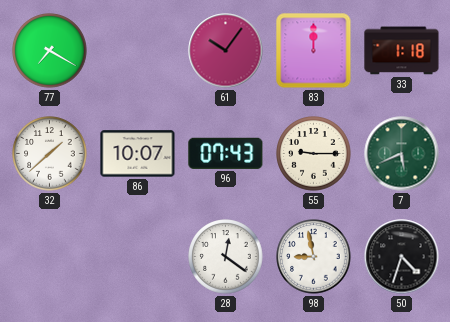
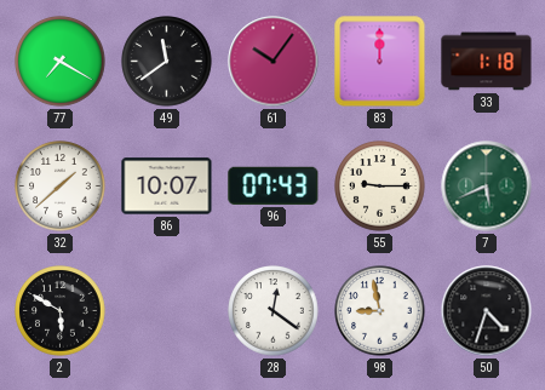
49: none -> 11:39 (167, 62)
2: none -> 5:50 (61, 311)
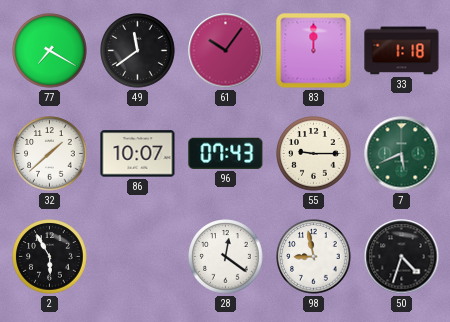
2: 5:50 -> 5:55 (50, 257)
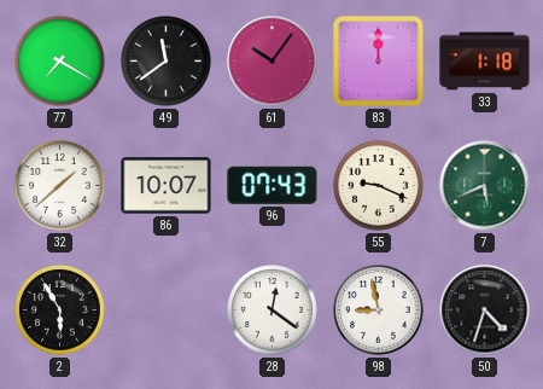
55: 9:15 -> 9:19 (379, 186)
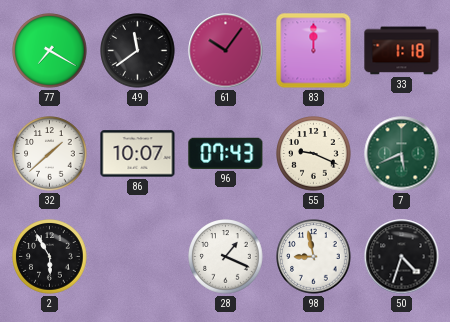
28: 12:21 -> 1:19 (226, 257)
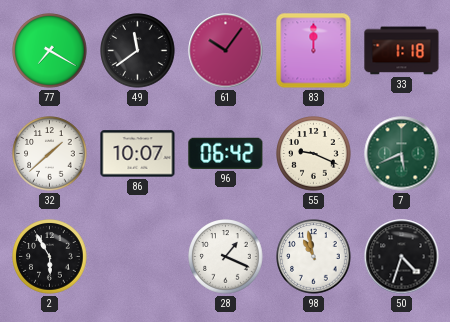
96: 07:43 -> 06:42 (226, 153)
98: 8:58 -> 10:58 (314, 257)
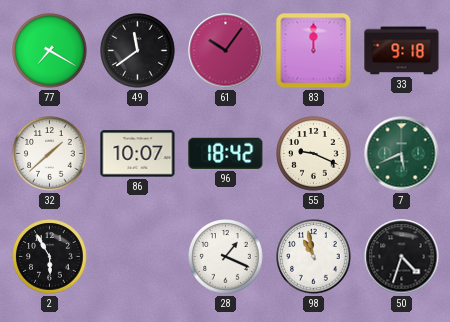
33: 1:18 -> 9:18 (402, 51)
96: 06:42 -> 18:42 (226, 153)
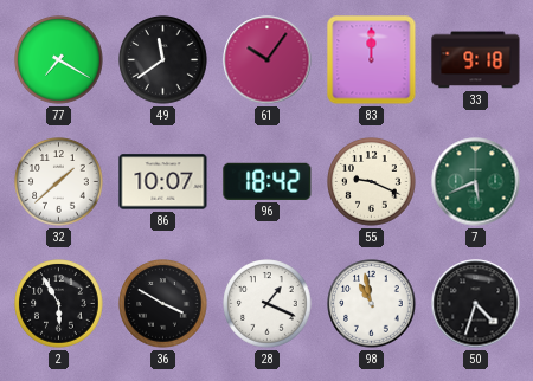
36: none -> 3:50 (163, 304)
